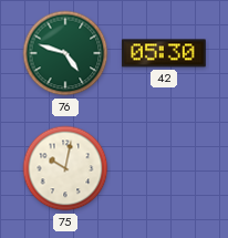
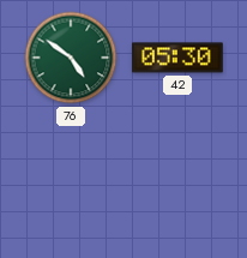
76: 4:48 -> 4:51 (71, 58)
75: 10:02 -> none (65, 168)
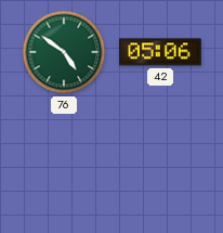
42: 05:30 -> 05:06 (160, 52)
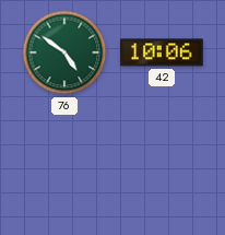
42: 05:06 -> 10:06 (162, 52)
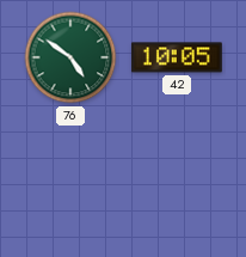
42: 10:06 -> 10:05 (177, 57)
